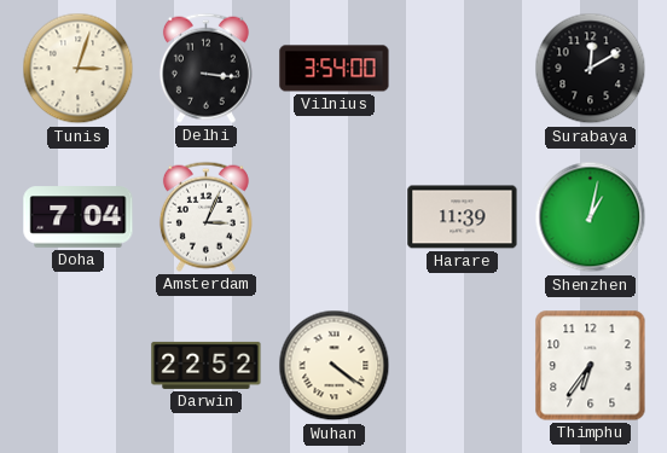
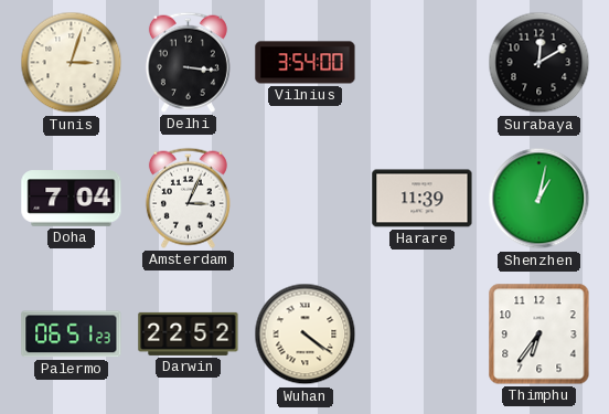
Palermo: none -> 06:51 (72, 335)
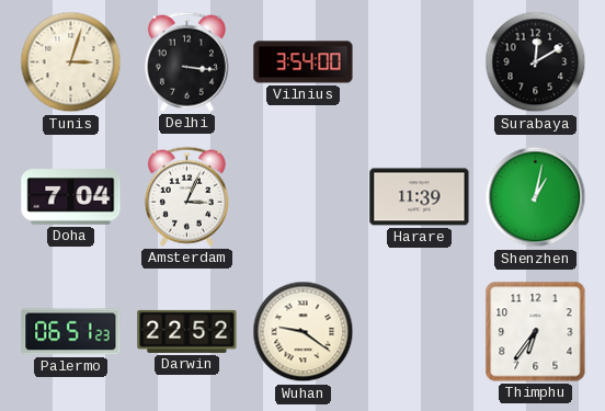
Wuhan: 4:21 -> 9:21 (304, 332)
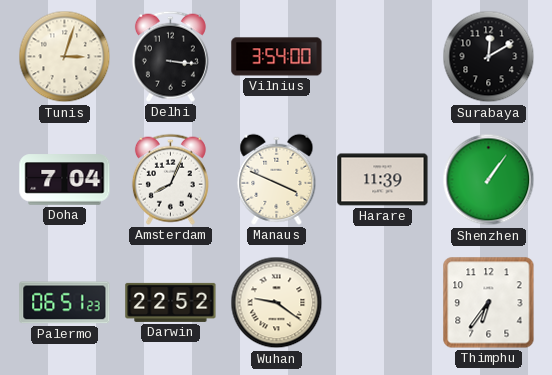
Amsterdam: 3:04 -> 8:04 (170, 179)
Manaus: none -> 3:49 (277, 179)
Shenzhen: 1:02 -> 1:06 (489, 180)
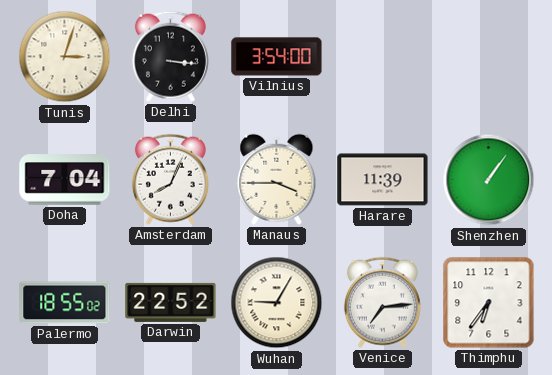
Surabaya: 12:10 -> none (489, 57)
Manaus: 3:49 -> 3:45 (277, 179)
Palermo: 06:51 -> 18:55 (65, 303)
Wuhan: 9:21 -> 9:05 (277, 303)
Venice: none -> 7:14 (382, 302)
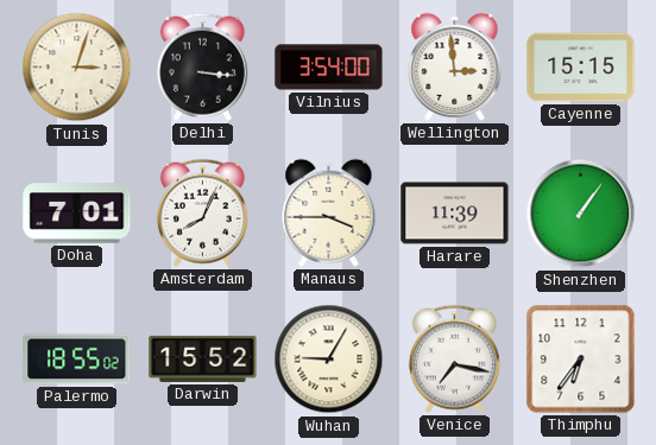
Wellington: none -> 2:59 (455, 66)
Cayenne: none -> 15:15 (581, 68)
Doha: 7:04 -> 7:01 (77, 214)
Darwin: 22:52 -> 15:52 (203, 358)
Venice: 7:14 -> 7:17 (454, 358)
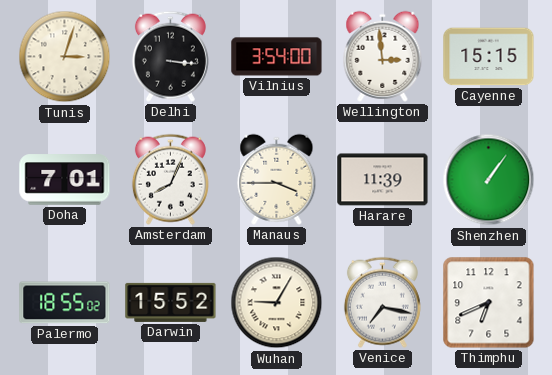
Thimphu: 6:36 -> 6:41 (489, 303)
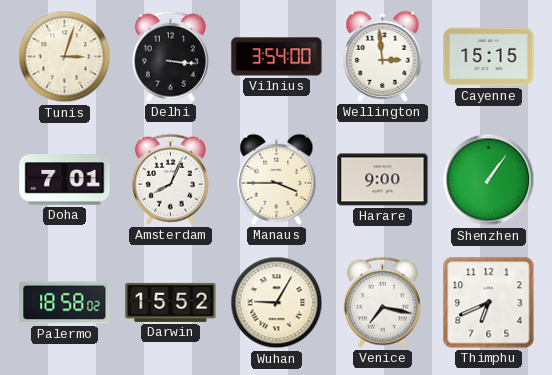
Harare: 11:39 -> 9:00 (383, 180)
Palermo: 18:55 -> 18:58 (65, 303)
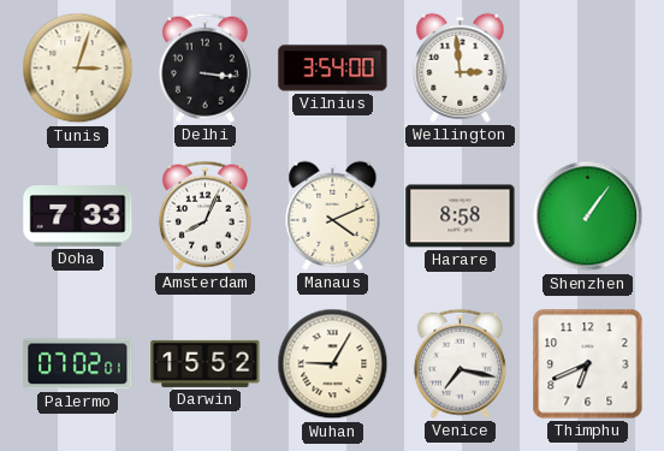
Cayenne: 15:15 -> none (489, 57)
Doha: 7:01 -> 7:33 (78, 216)
Manaus: 3:45 -> 4:11 (333, 215)
Harare: 9:00 -> 8:58 (461, 216)
Palermo: 18:58 -> 07:02 (78, 364)
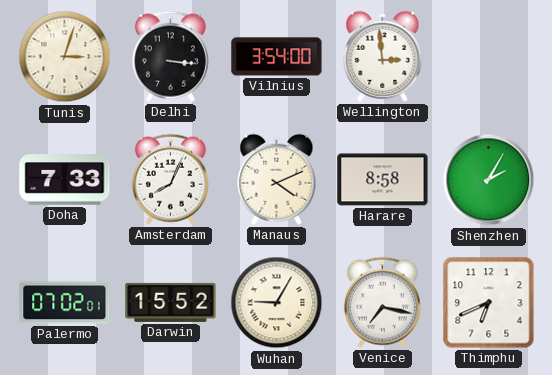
Shenzhen: 1:06 -> 2:05 (489, 180)
